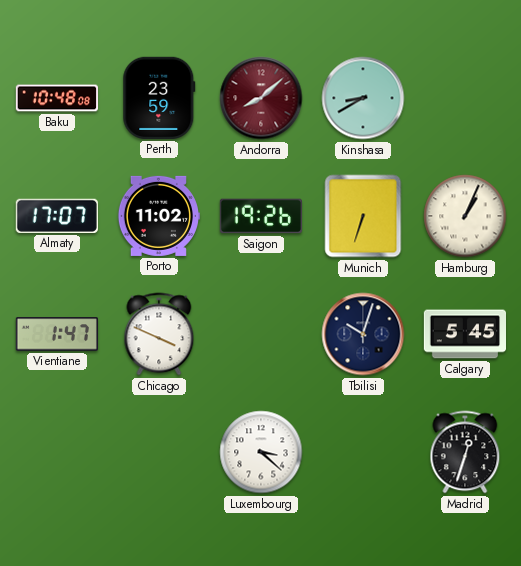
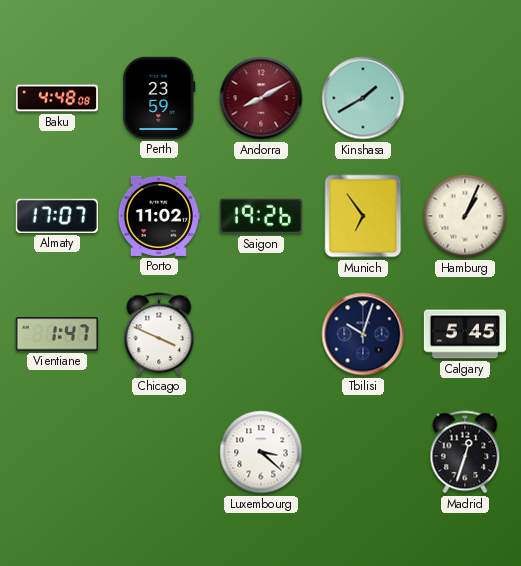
Baku: 10:48 -> 4:48 (57, 98)
Andorra: 8:08 -> 8:10 (261, 98)
Kinshasa: 8:40 -> 1:40 (363, 98)
Munich: 6:33 -> 6:54 (363, 216)
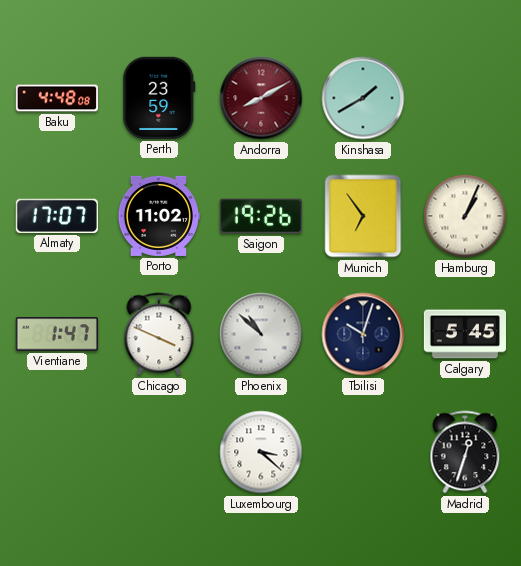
Phoenix: none -> 10:52 (261, 334)
